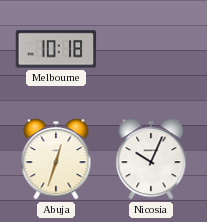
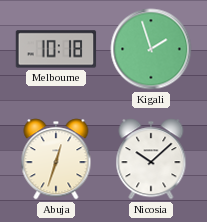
Kigali: none -> 1:57 (151, 49)
Nicosia: 10:04 -> 10:08 (151, 159)
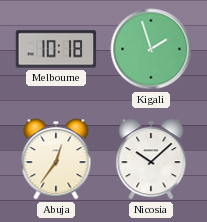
Abuja: 12:33 -> 12:36 (56, 159)
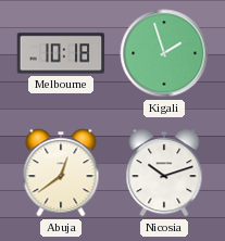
Abuja: 12:36 -> 12:39 (61, 173)
Nicosia: 10:08 -> 10:12 (164, 173)
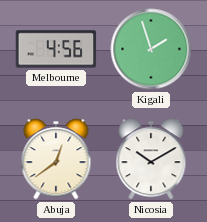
Melbourne: 10:18 -> 4:56 (56, 49)
Nicosia: 10:12 -> 10:10 (151, 159)
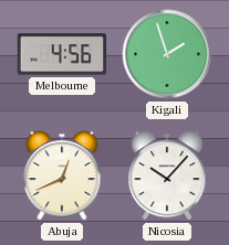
Abuja: 12:39 -> 12:41 (62, 175)
Nicosia: 10:10 -> 10:07 (167, 175)
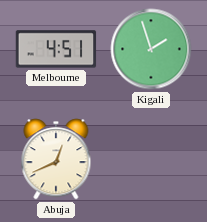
Melbourne: 4:56 -> 4:51 (56, 49)
Nicosia: 10:07 -> none (167, 175)
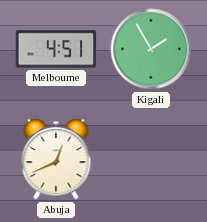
Kigali: 1:57 -> 1:55 (151, 49)
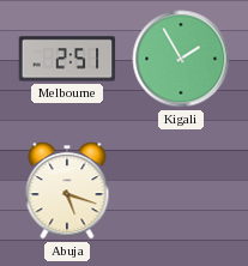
Melbourne: 4:51 -> 2:51 (67, 59)
Abuja: 12:41 -> 5:18 (67, 191)
